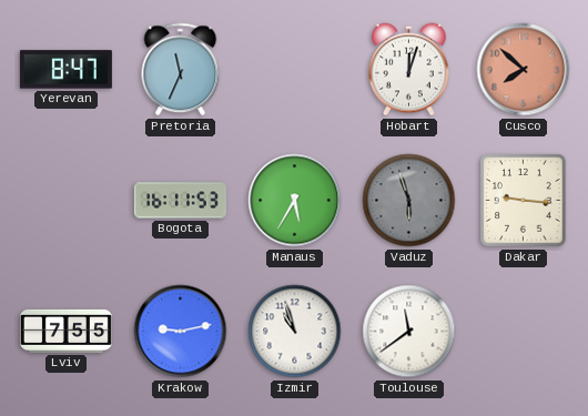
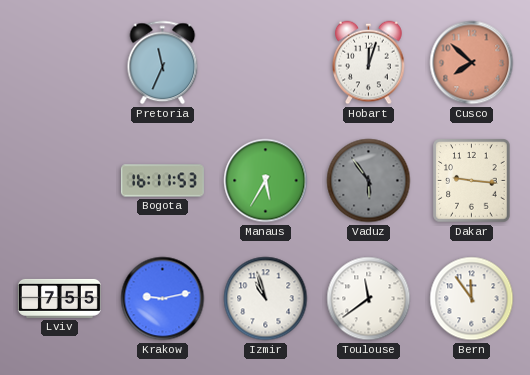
Yerevan: 8:47 -> none (65, 70)
Vaduz: 5:57 -> 5:54 (369, 181)
Bern: none -> 11:54 (472, 299)
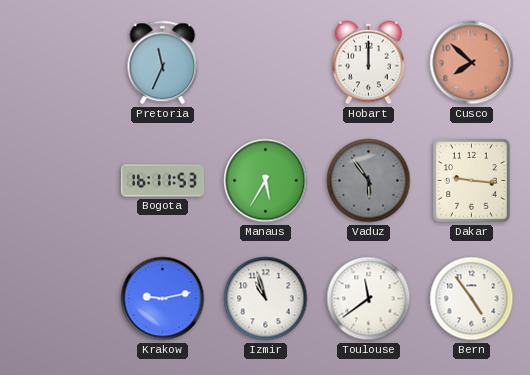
Hobart: 12:03 -> 12:00 (369, 63)
Lviv: 7:55 -> none (59, 298)
Bern: 11:54 -> 4:54 (472, 299)
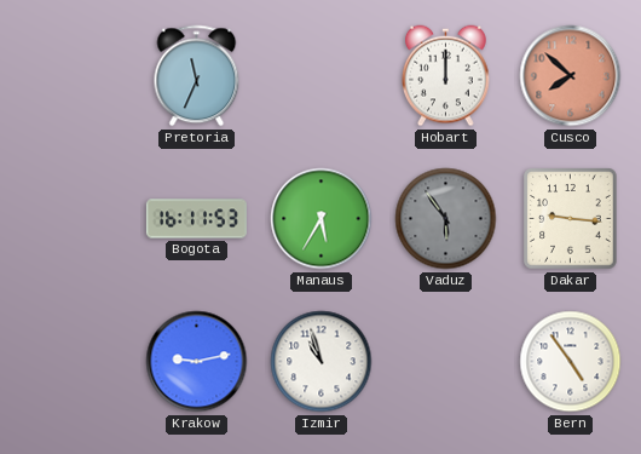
Toulouse: 11:39 -> none (369, 299)
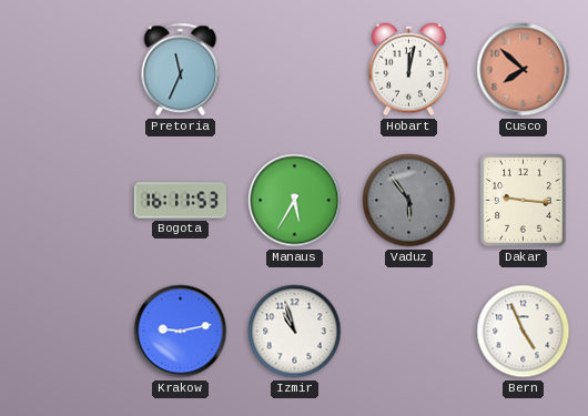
Hobart: 12:00 -> 12:02 (409, 70)
Bern: 4:54 -> 4:56 (524, 332)
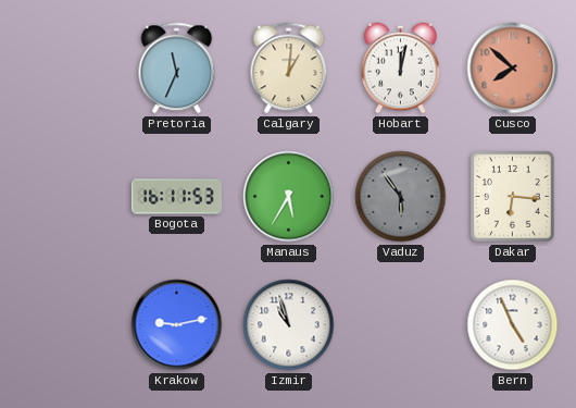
Calgary: none -> 1:01 (289, 69)
Dakar: 9:16 -> 6:16 (513, 197)
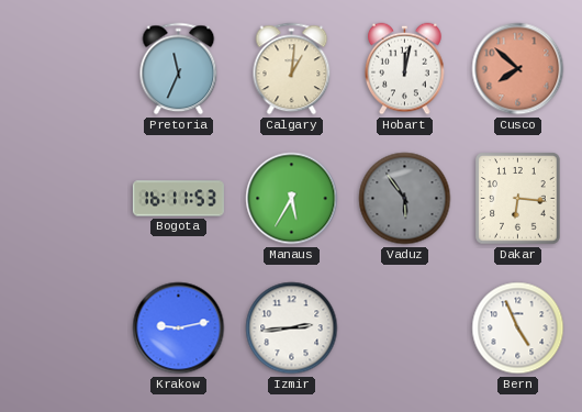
Izmir: 10:57 -> 2:44 (292, 329)
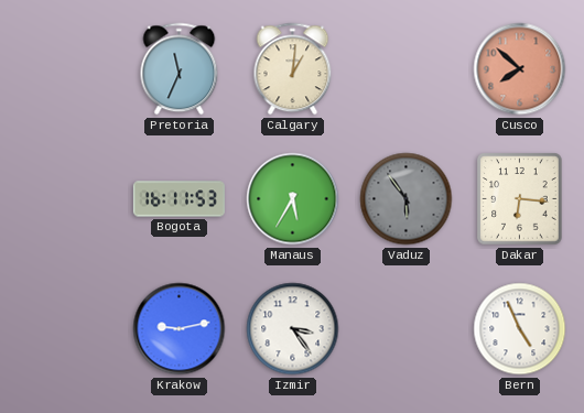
Hobart: 12:02 -> none (405, 69)
Izmir: 2:44 -> 3:24 (293, 329)
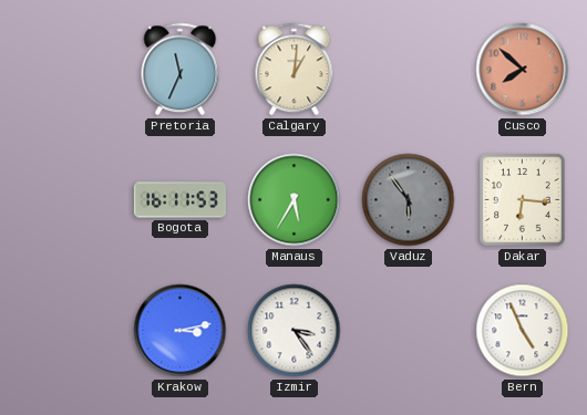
Krakow: 9:13 -> 3:13 (181, 331)
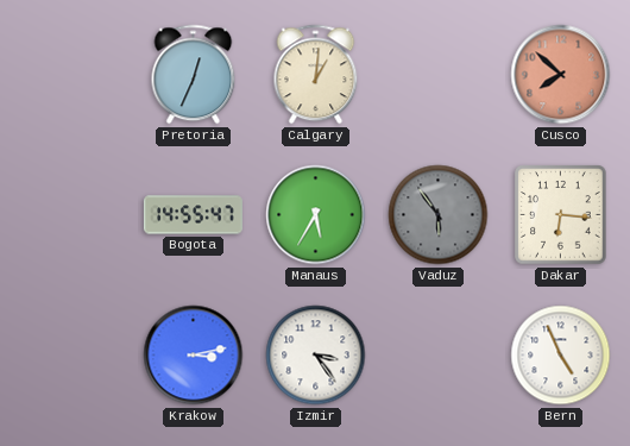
Pretoria: 11:34 -> 12:34 (194, 75)
Bogota: 16:11 -> 14:55 (193, 215)
